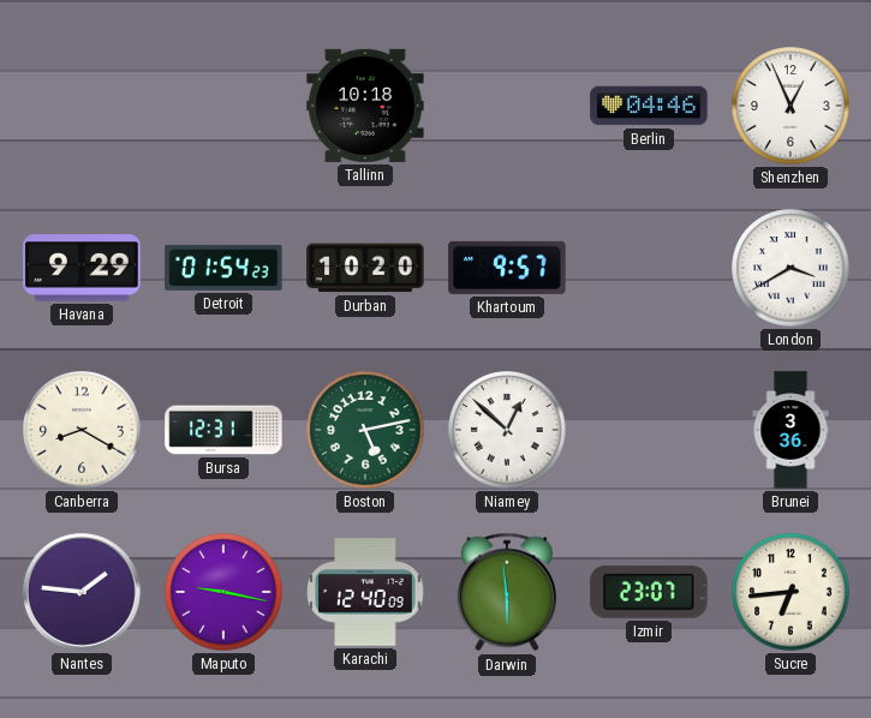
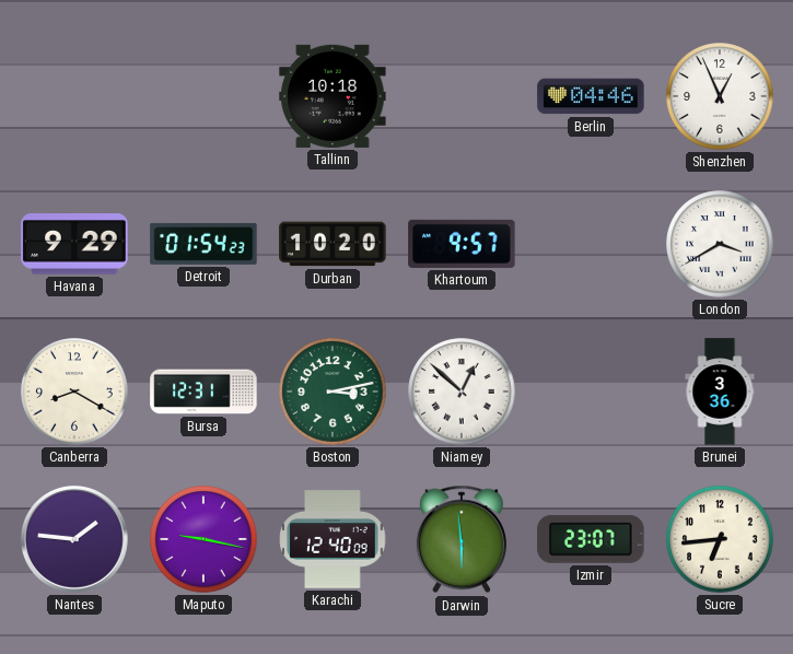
Boston: 5:13 -> 3:13 (333, 392)
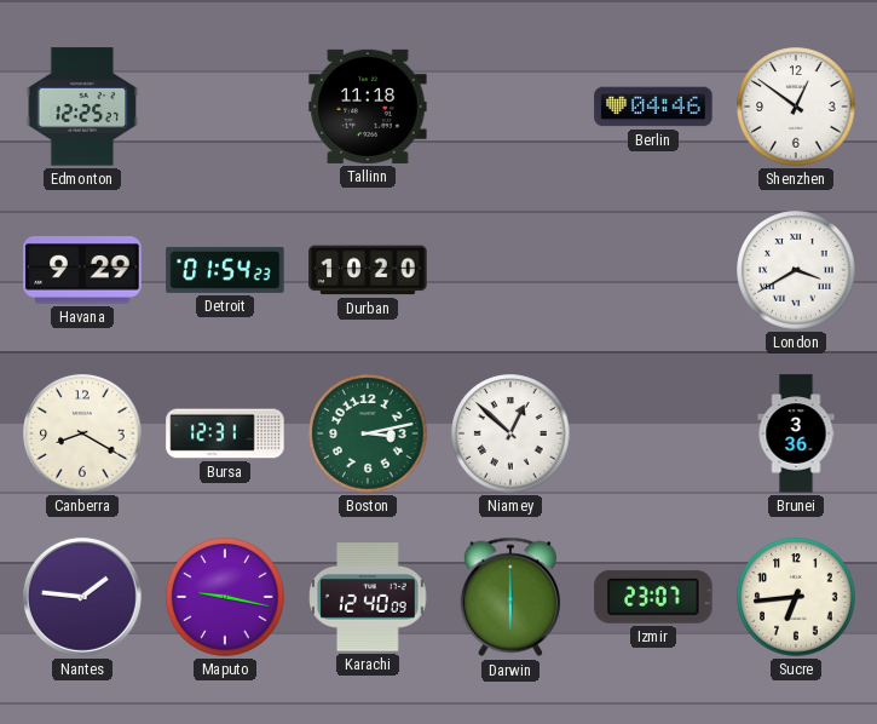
Edmonton: none -> 12:25 (82, 107)
Tallinn: 10:18 -> 11:18 (368, 107)
Shenzhen: 12:56 -> 12:51 (796, 107)
Khartoum: 9:57 -> none (462, 244)
Darwin: 5:59 -> 6:00 (510, 597)
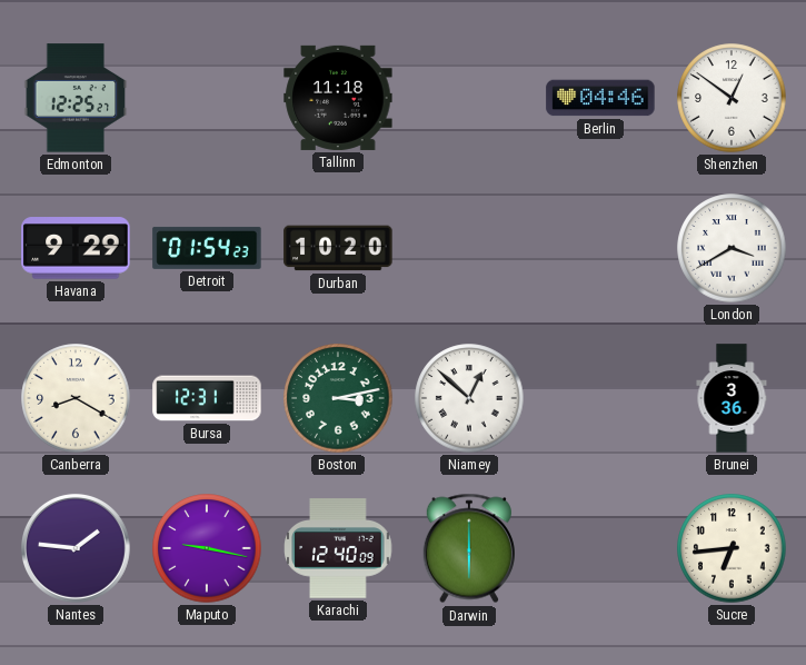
Izmir: 23:07 -> none (653, 597)
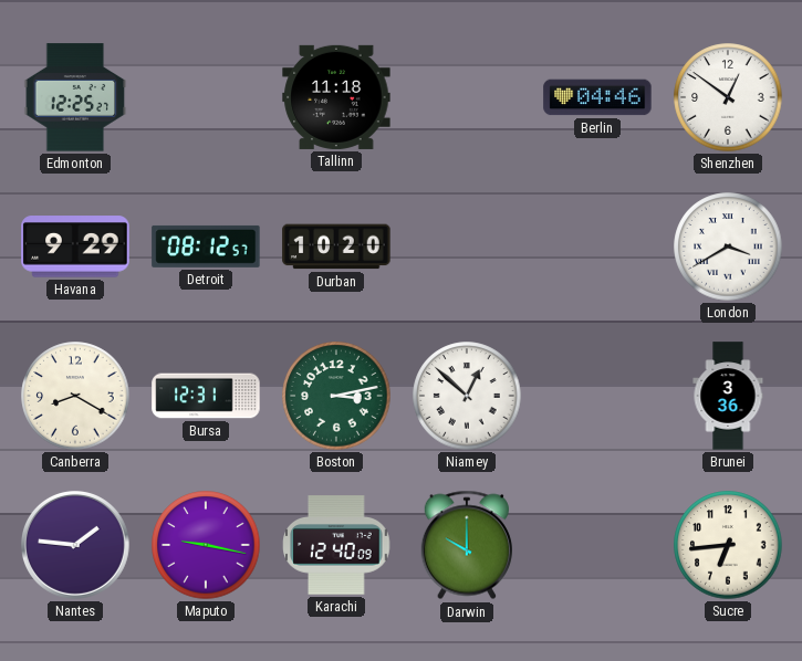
Detroit: 01:54 -> 08:12 (206, 246)
Darwin: 6:00 -> 10:00 (467, 545)
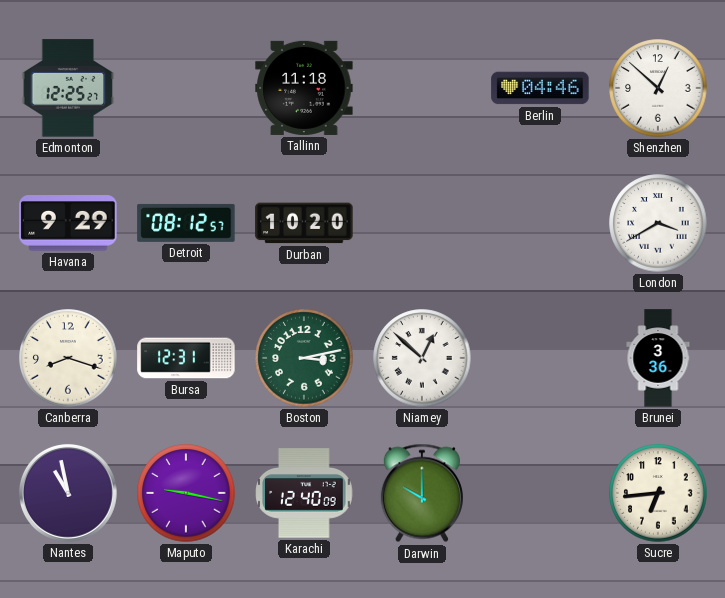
Shenzhen: 12:51 -> 12:52 (658, 88)
Canberra: 8:20 -> 8:18 (68, 358)
Nantes: 1:46 -> 10:58 (68, 493)
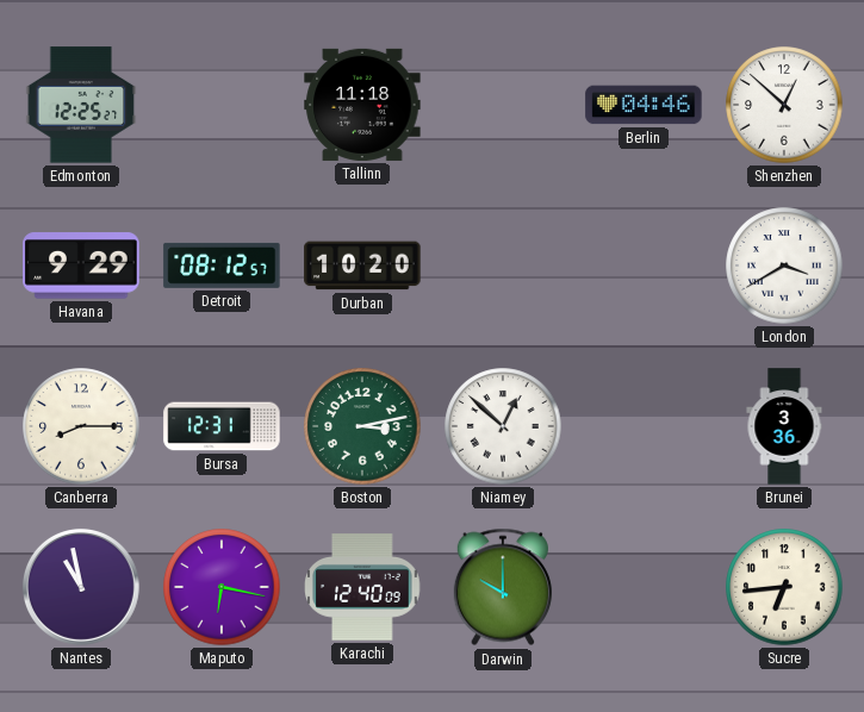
Canberra: 8:18 -> 8:15 (81, 426)
Maputo: 9:17 -> 6:17 (222, 587)
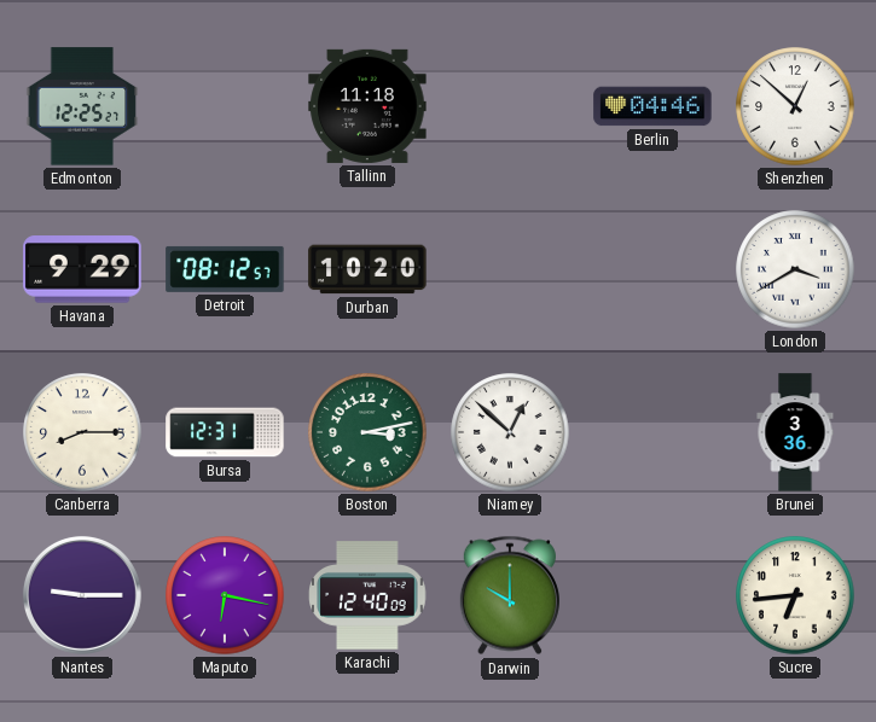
Nantes: 10:58 -> 9:15 (82, 595)
